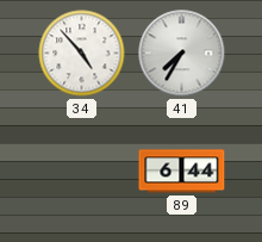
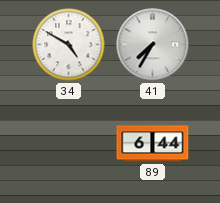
34: 4:53 -> 4:50 (69, 45)
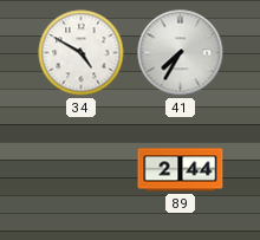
89: 6:44 -> 2:44 (181, 170)
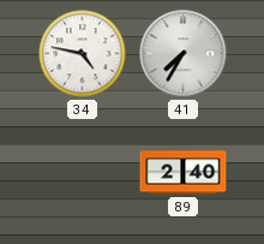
34: 4:50 -> 4:47 (83, 54)
89: 2:44 -> 2:40 (184, 173)
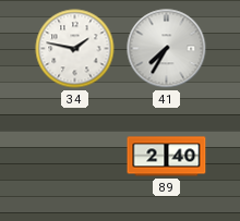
34: 4:47 -> 1:47 (75, 49)
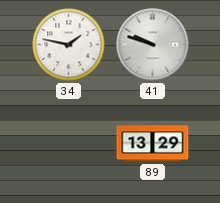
41: 7:35 -> 9:48 (153, 45)
89: 2:40 -> 13:29 (153, 144)
